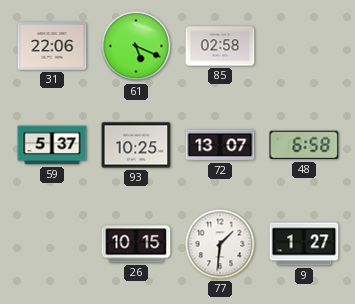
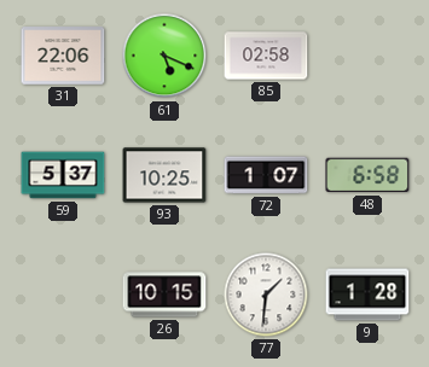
72: 13:07 -> 1:07 (266, 175)
9: 1:27 -> 1:28 (367, 295)
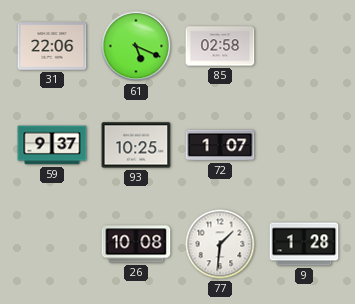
59: 5:37 -> 9:37 (52, 145)
48: 6:58 -> none (367, 175)
26: 10:15 -> 10:08 (136, 244)
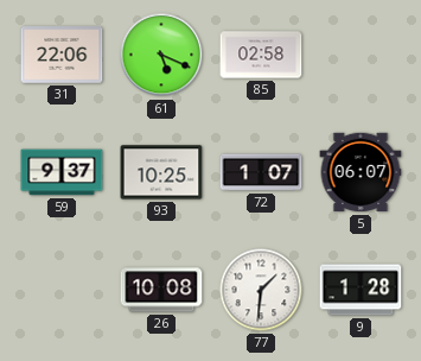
5: none -> 06:07 (361, 172)
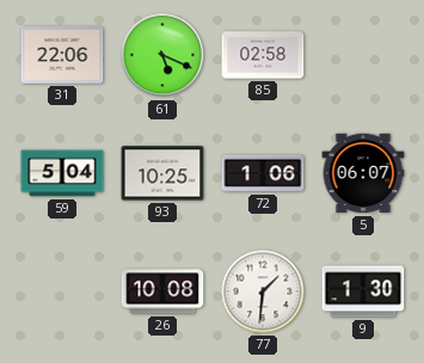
59: 9:37 -> 5:04 (62, 173)
72: 1:07 -> 1:06 (263, 173)
9: 1:28 -> 1:30 (363, 291)
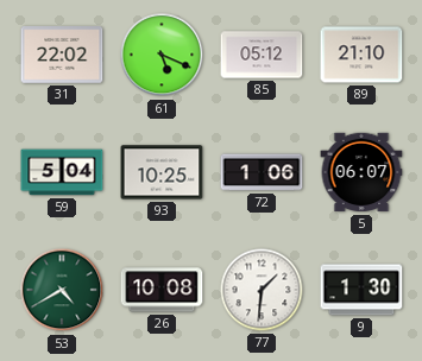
31: 22:06 -> 22:02 (62, 55)
85: 02:58 -> 05:12 (262, 55)
89: none -> 21:10 (361, 55)
53: none -> 4:40 (62, 290)
